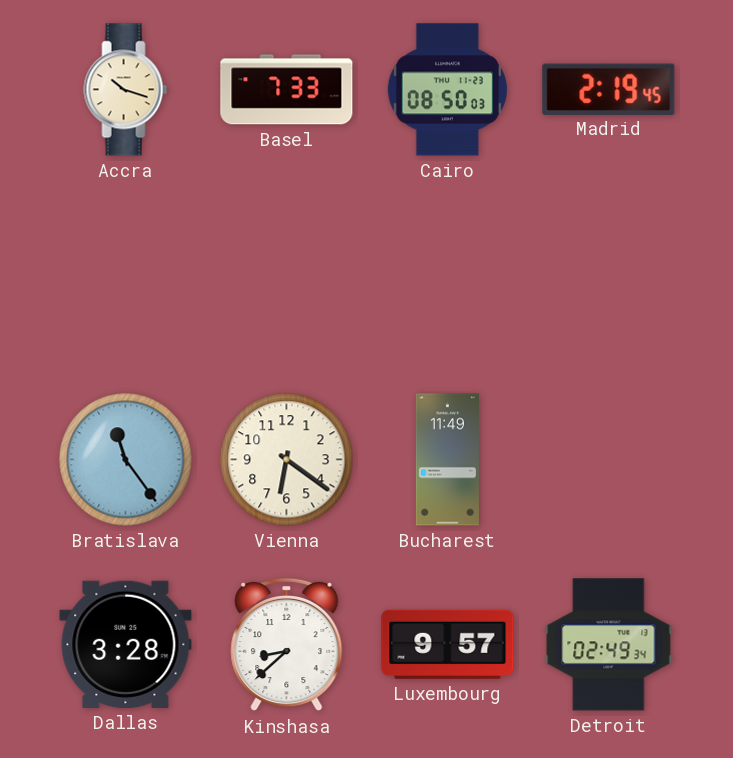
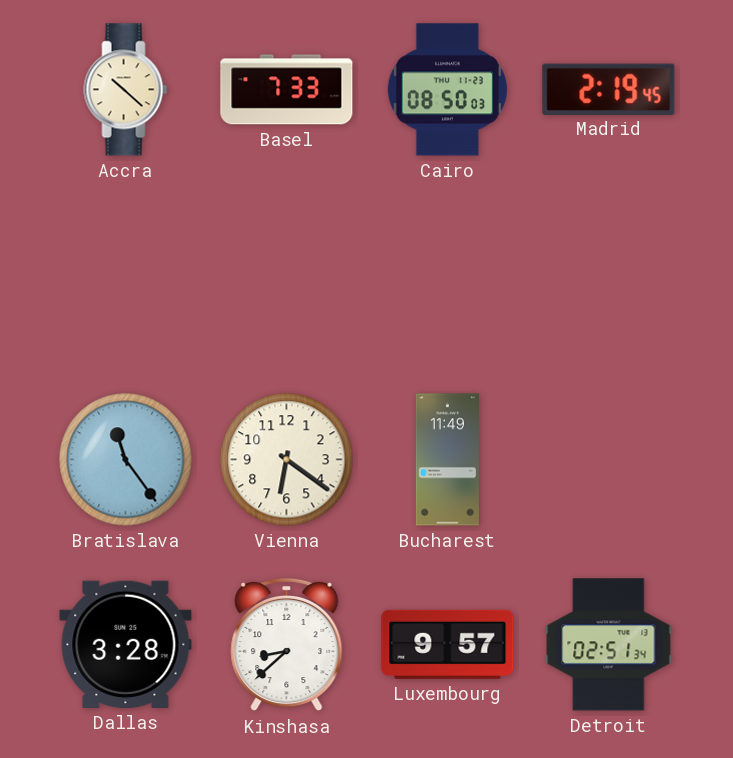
Accra: 10:18 -> 10:22 (126, 90)
Detroit: 02:49 -> 02:51 (609, 645)
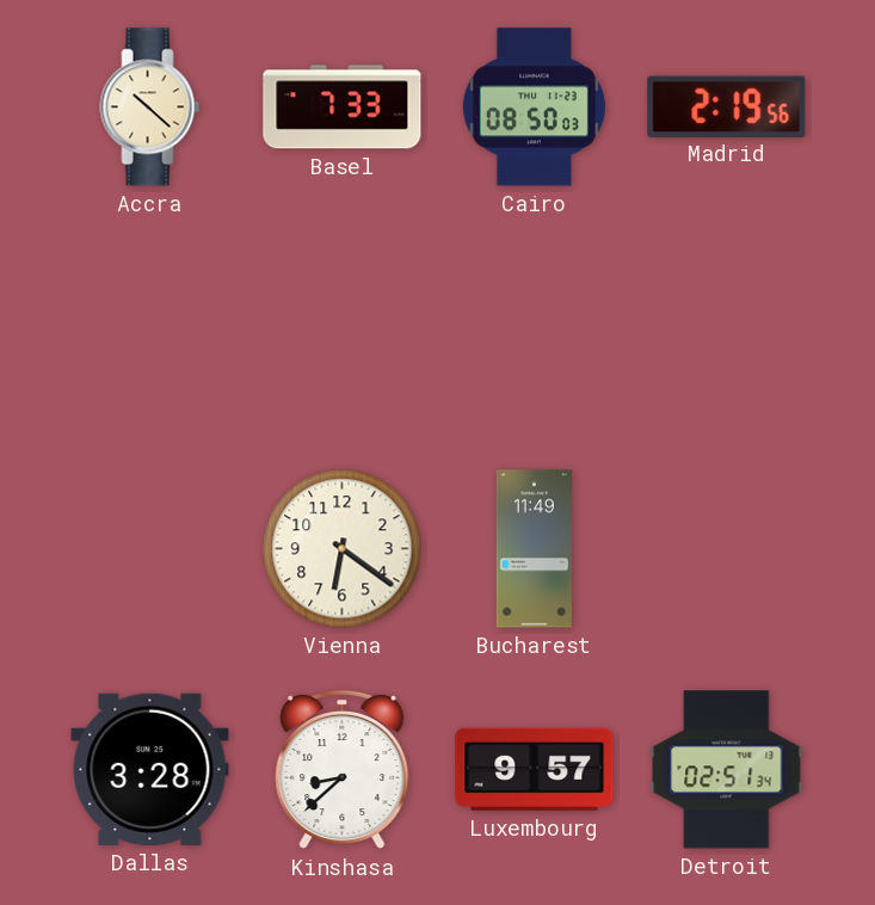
Madrid: 2:19:45 -> 2:19:56 (727, 106)
Bratislava: 11:24 -> none (126, 460)
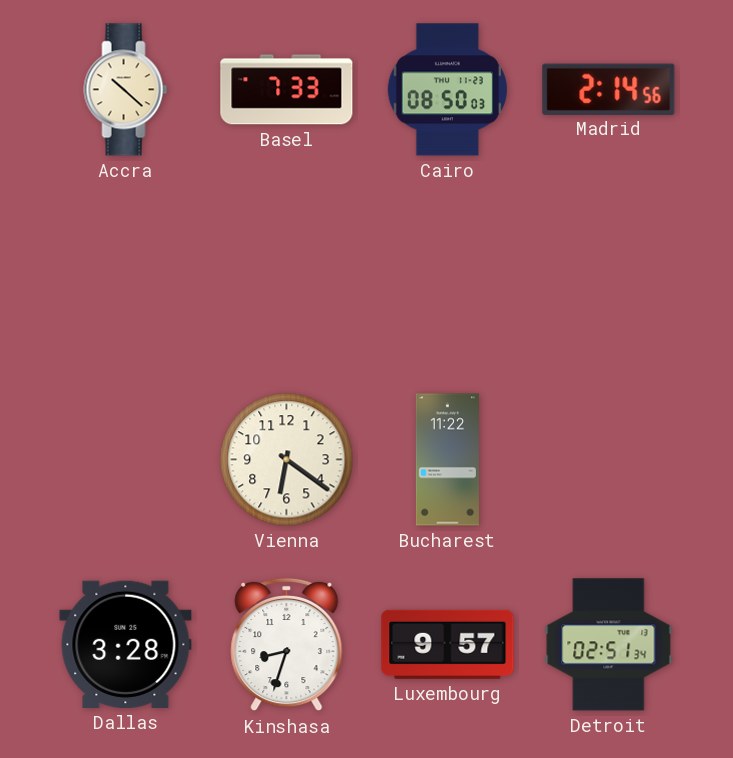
Madrid: 2:19 -> 2:14 (609, 89)
Bucharest: 11:49 -> 11:22 (447, 460)
Kinshasa: 8:38 -> 8:33 (287, 645)
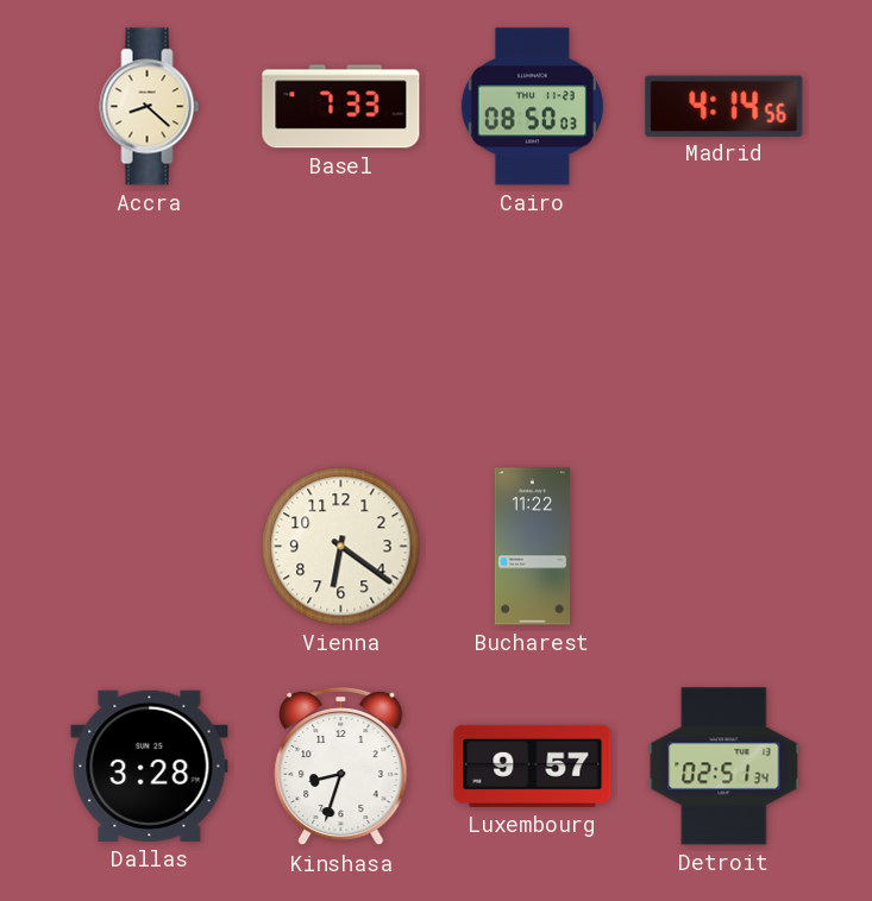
Accra: 10:22 -> 8:22 (150, 107)
Madrid: 2:14 -> 4:14 (724, 106)
